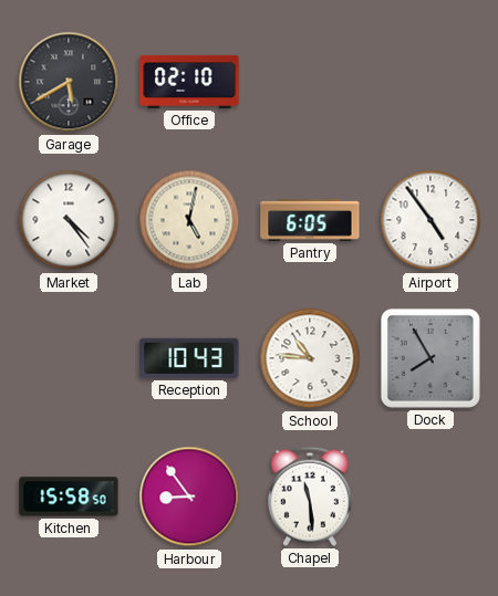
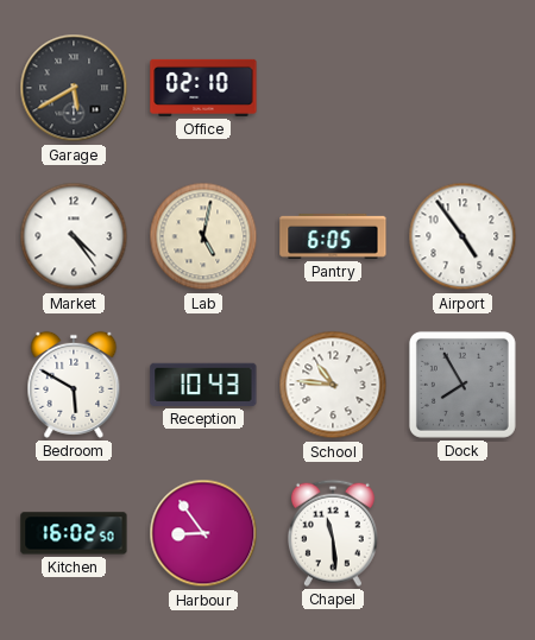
Bedroom: none -> 5:50 (74, 385)
Kitchen: 15:58 -> 16:02 (74, 533)
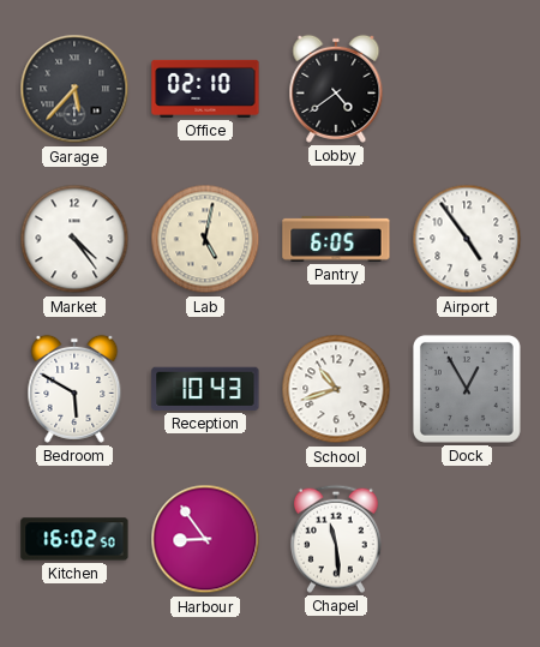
Garage: 5:40 -> 5:37 (74, 89)
Lobby: none -> 4:39 (336, 89)
School: 10:46 -> 10:42 (336, 389)
Dock: 7:55 -> 12:55 (467, 389)
